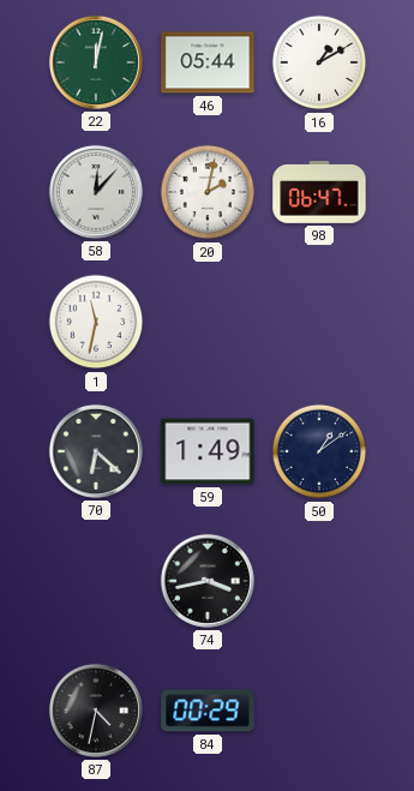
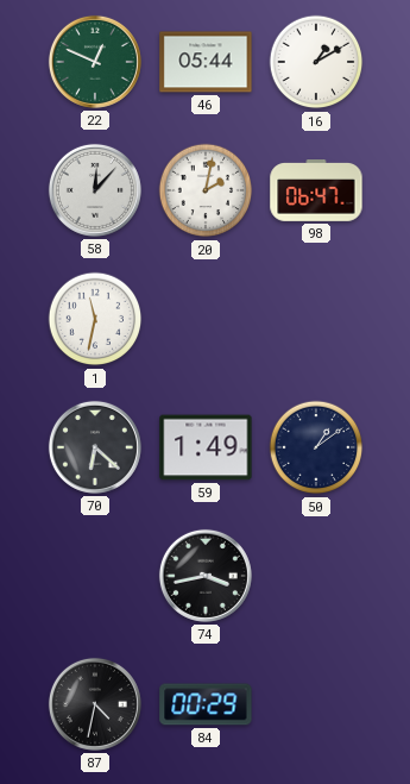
22: 12:02 -> 12:49 (95, 62)
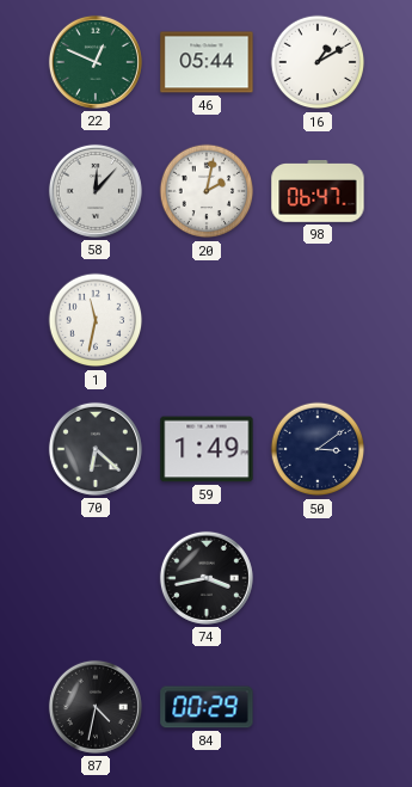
50: 1:09 -> 3:09 (318, 449)
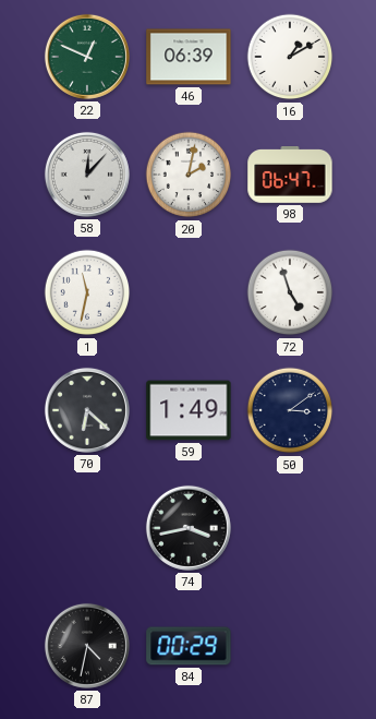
46: 05:44 -> 06:39 (189, 57)
72: none -> 4:57 (290, 292)
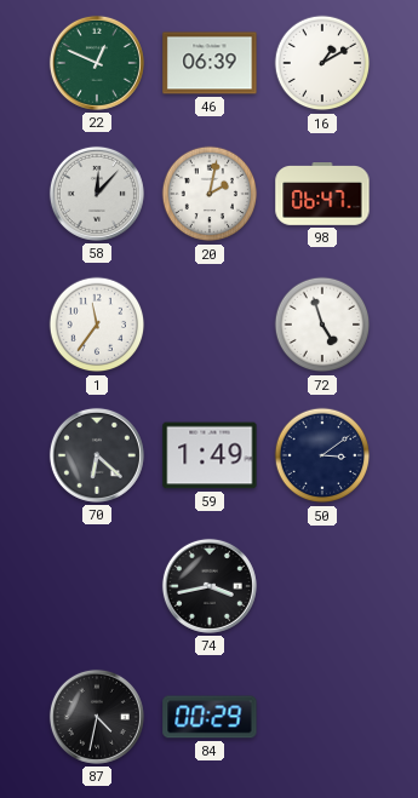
1: 11:32 -> 11:36 (97, 325)
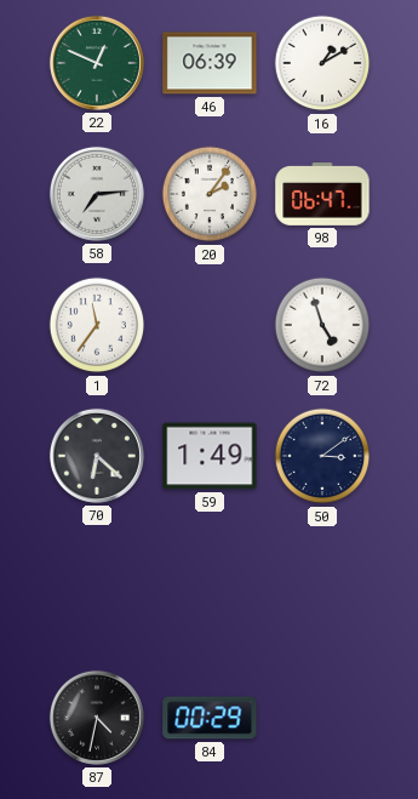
58: 12:07 -> 7:14 (97, 194)
20: 2:02 -> 2:06 (210, 194)
74: 3:43 -> none (210, 586)
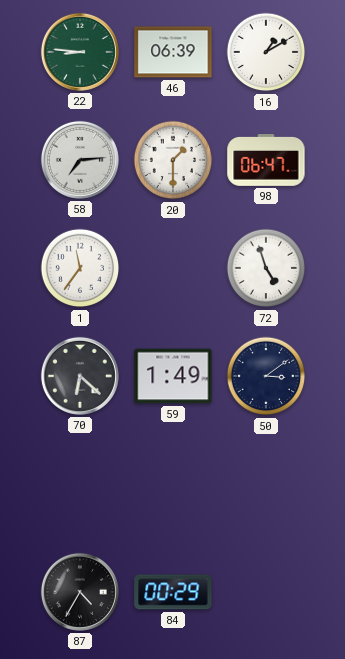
22: 12:49 -> 8:46 (80, 52)
20: 2:06 -> 1:30 (173, 160)
87: 4:32 -> 4:35 (80, 592)
